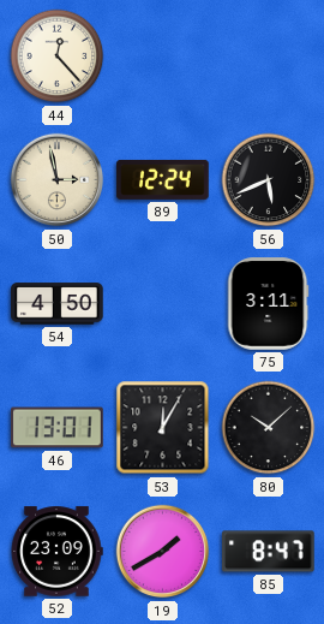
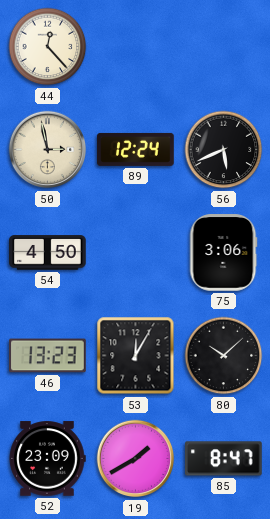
75: 3:11 -> 3:06 (223, 253)
46: 13:01 -> 13:23 (48, 356)
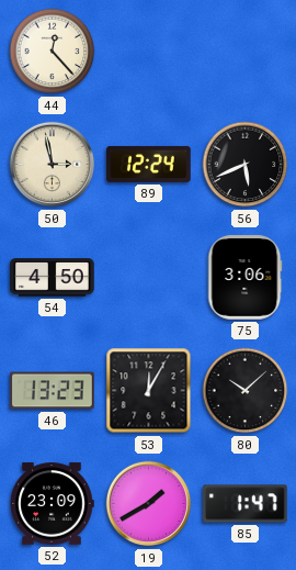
85: 8:47 -> 1:47 (246, 504)
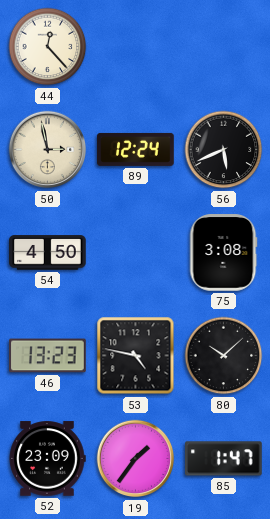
75: 3:06 -> 3:08 (223, 253)
53: 12:05 -> 4:47 (136, 356)
19: 1:40 -> 1:36 (136, 459)
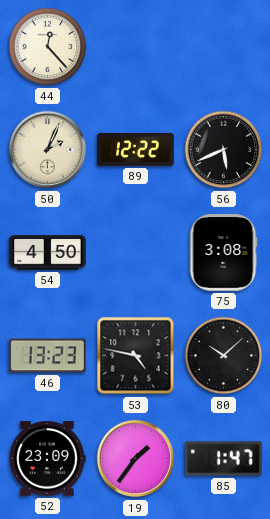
50: 2:58 -> 2:04 (48, 150)
89: 12:24 -> 12:22 (136, 149)
